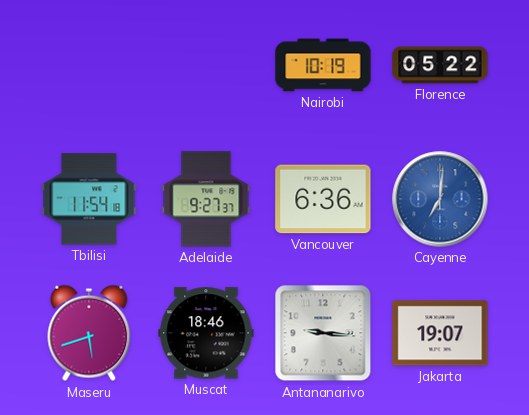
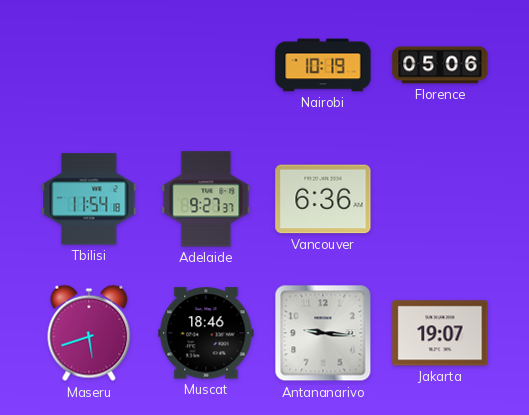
Florence: 05:22 -> 05:06 (440, 65)
Cayenne: 7:01 -> none (440, 199)
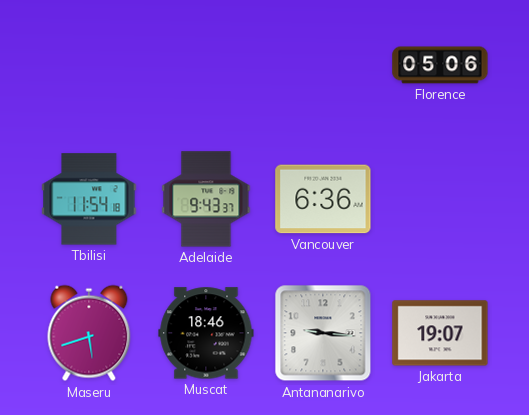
Nairobi: 10:19 -> none (323, 65)
Adelaide: 9:27 -> 9:43 (206, 199)
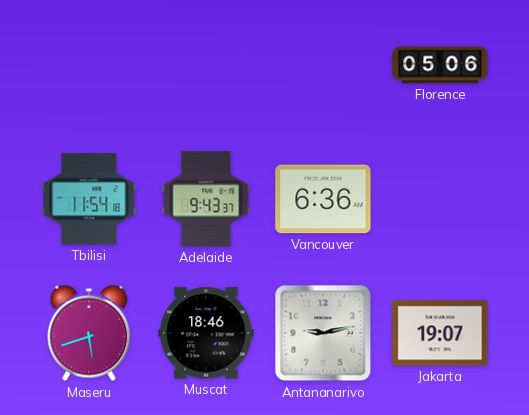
Antananarivo: 9:16 -> 9:13 (323, 333)
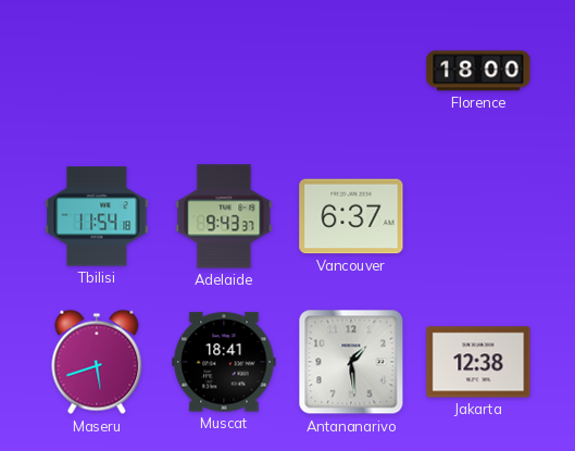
Florence: 05:06 -> 18:00 (478, 71)
Vancouver: 6:36 -> 6:37 (351, 216)
Muscat: 18:46 -> 18:41 (224, 362)
Antananarivo: 9:13 -> 1:29 (351, 362)
Jakarta: 19:07 -> 12:38 (478, 362)
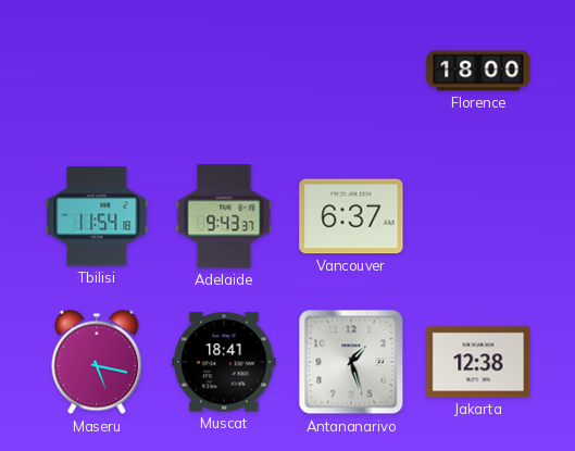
Maseru: 5:42 -> 5:17 (97, 362)
Antananarivo: 1:29 -> 1:27 (351, 362)
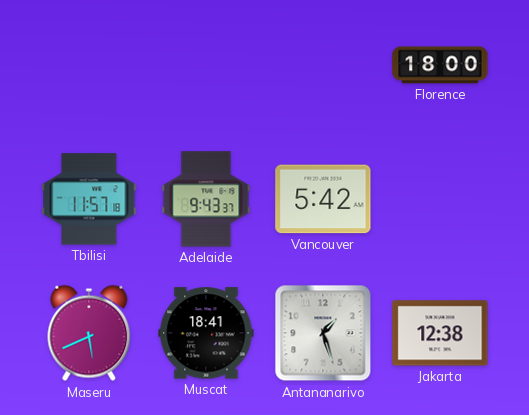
Tbilisi: 11:54 -> 11:57 (89, 199)
Vancouver: 6:37 -> 5:42 (323, 199)
Maseru: 5:17 -> 5:41 (89, 333)
